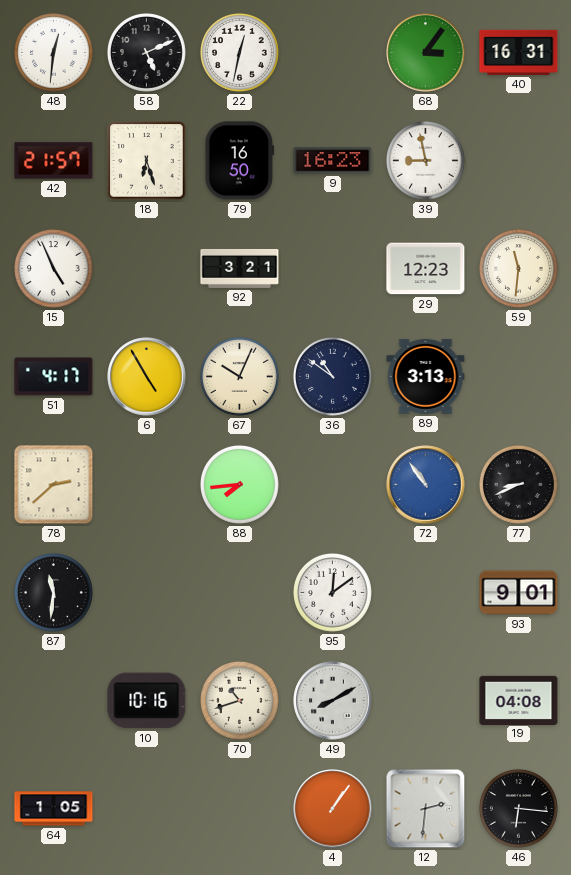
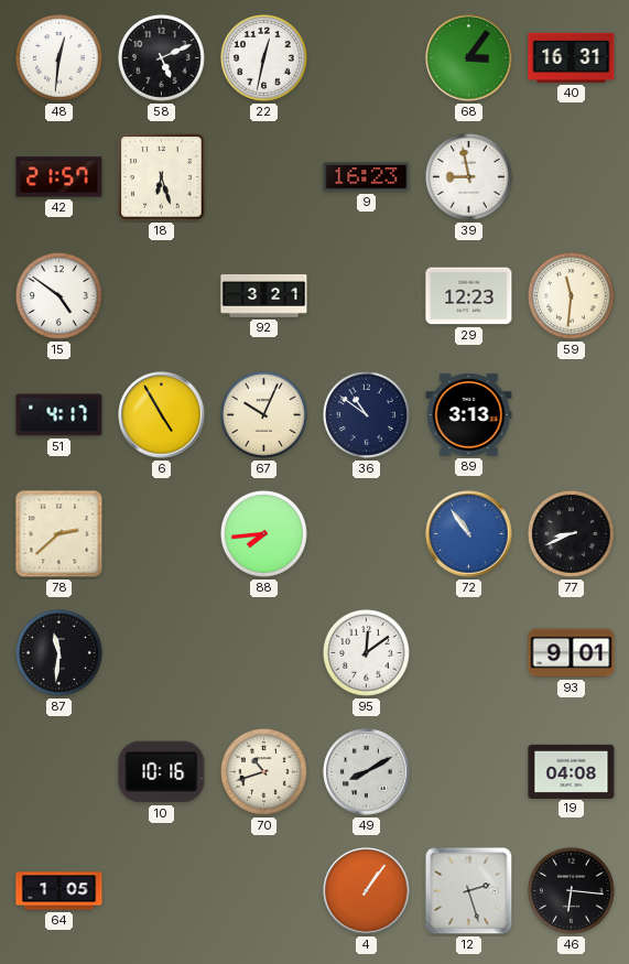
79: 16:50 -> none (240, 161)
15: 4:56 -> 4:51 (58, 295)
12: 2:31 -> 2:27 (469, 891)
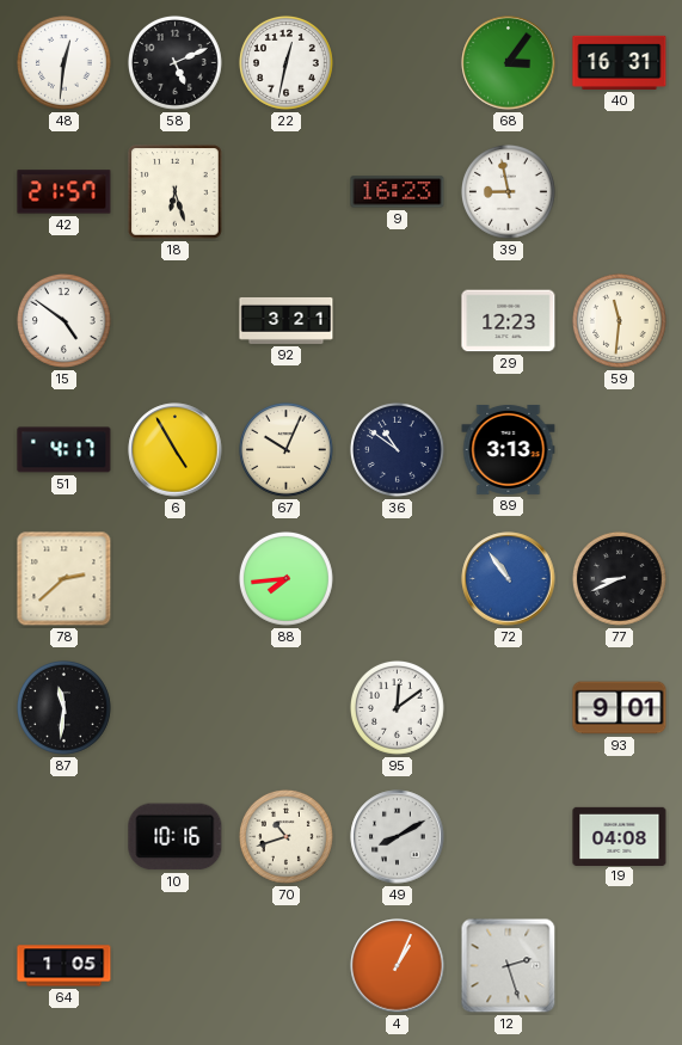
4: 1:06 -> 1:04 (398, 966)
46: 6:16 -> none (571, 890)
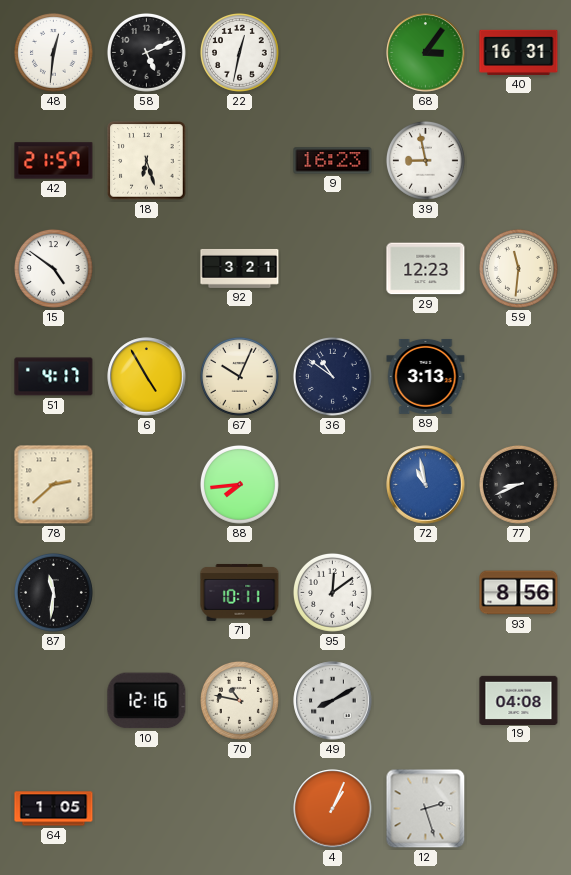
72: 10:54 -> 10:58 (426, 485)
71: none -> 10:11 (240, 592)
93: 9:01 -> 8:56 (519, 593)
10: 10:16 -> 12:16 (147, 701)
70: 10:42 -> 10:47 (239, 700)
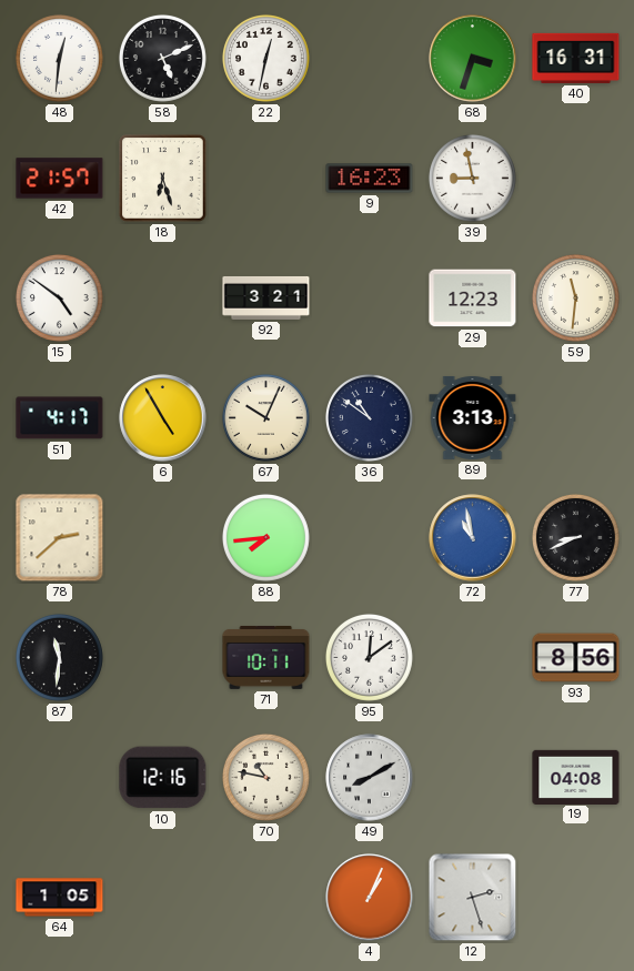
68: 3:06 -> 3:33 (473, 59)
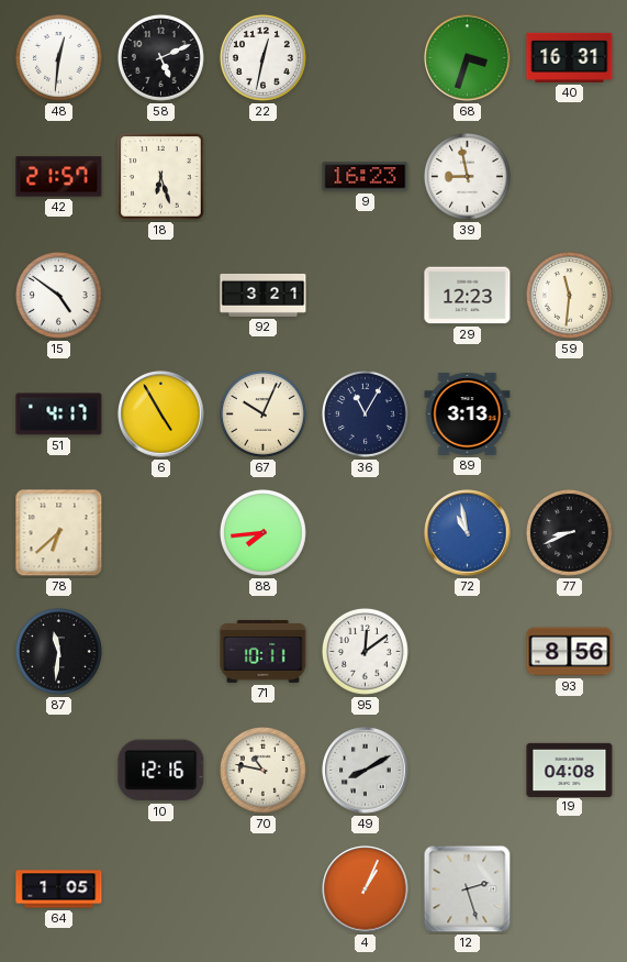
36: 10:51 -> 11:05 (365, 413)
78: 2:38 -> 6:38 (59, 533)
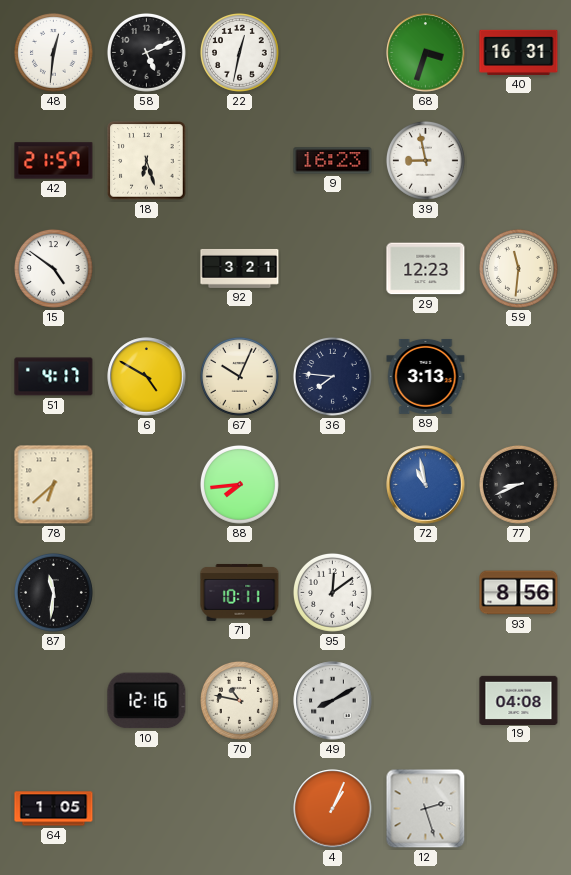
6: 4:55 -> 4:50 (147, 377)
36: 11:05 -> 7:46 (332, 376)
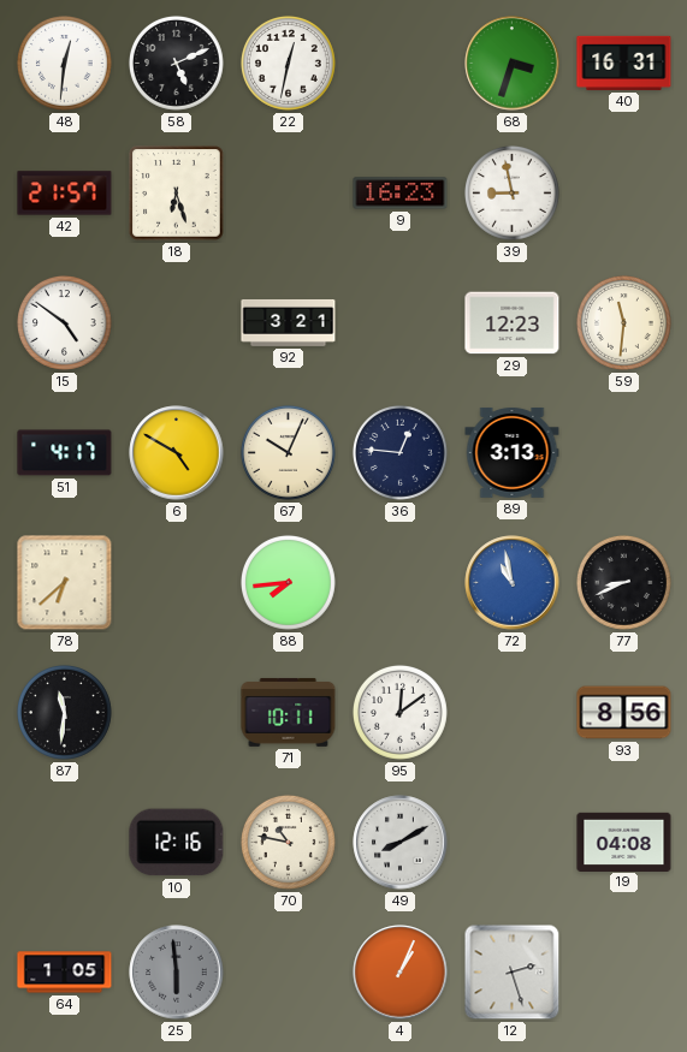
36: 7:46 -> 12:46 (399, 452)
25: none -> 5:59 (177, 973)
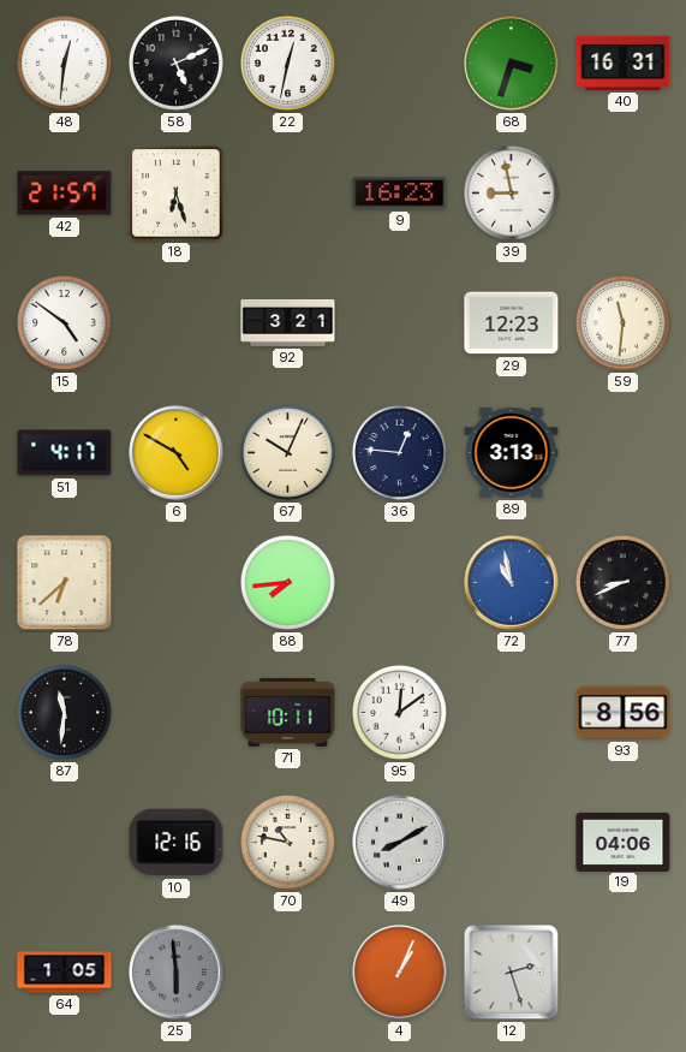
19: 04:08 -> 04:06 (624, 842)
